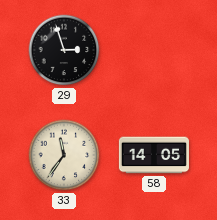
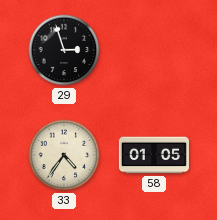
33: 11:36 -> 4:36 (64, 155)
58: 14:05 -> 01:05 (154, 155)
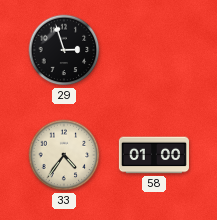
58: 01:05 -> 01:00 (154, 155)
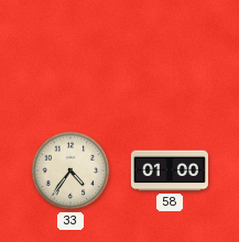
29: 2:57 -> none (64, 50)
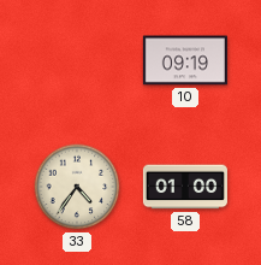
10: none -> 09:19 (185, 60)
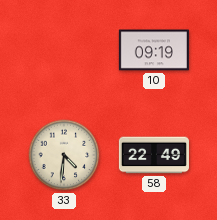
33: 4:36 -> 4:31 (64, 155)
58: 01:00 -> 22:49 (154, 155)
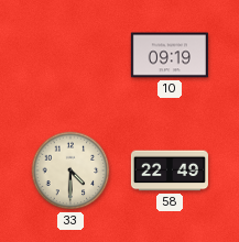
33: 4:31 -> 4:30 (70, 170)
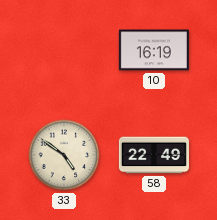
10: 09:19 -> 16:19 (154, 50)
33: 4:30 -> 4:51 (64, 155)
